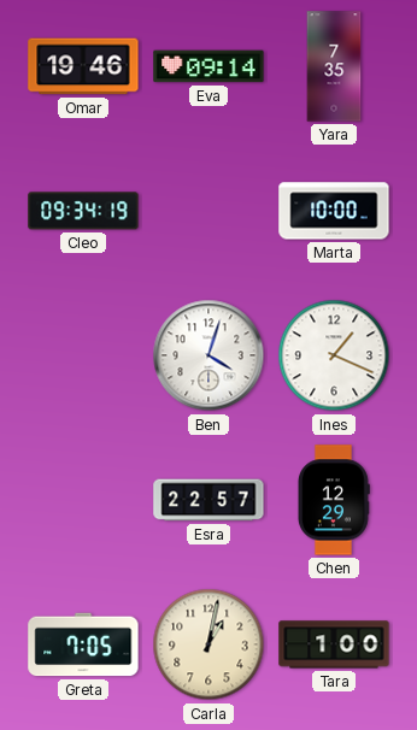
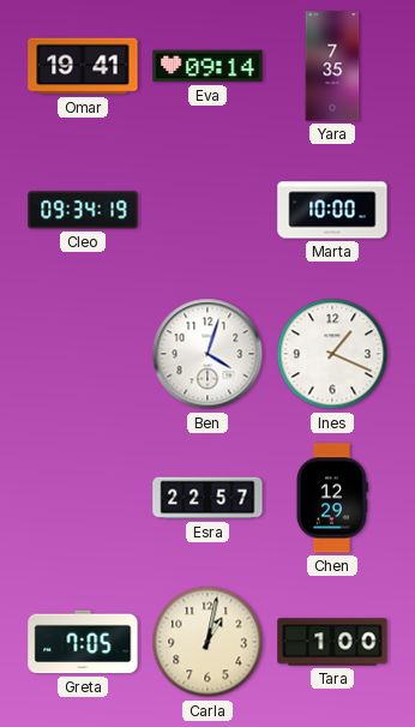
Omar: 19:46 -> 19:41 (83, 66)
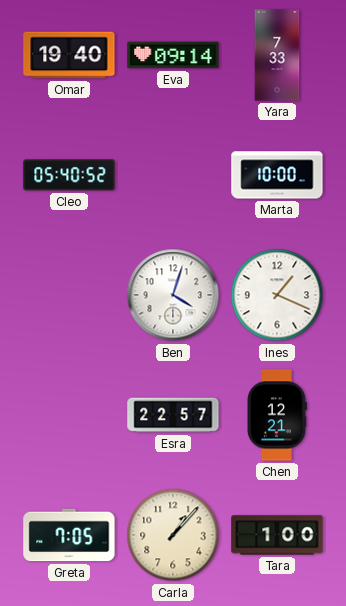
Omar: 19:41 -> 19:40 (69, 55)
Yara: 7:35 -> 7:33 (277, 55)
Cleo: 09:34 -> 05:40 (69, 175)
Chen: 12:29 -> 12:21 (276, 415)
Carla: 1:02 -> 1:07 (173, 535)
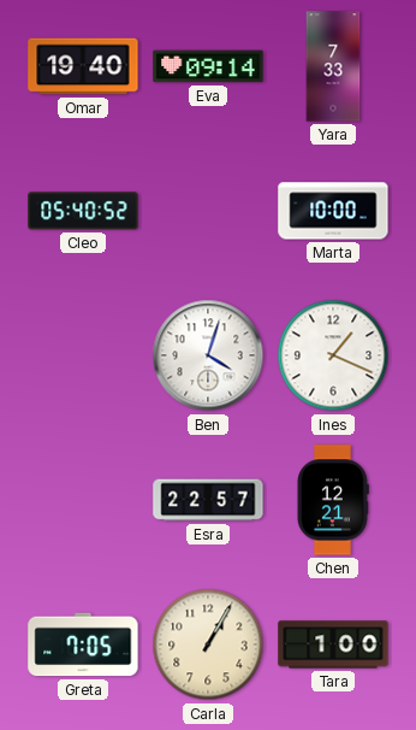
Carla: 1:07 -> 1:05 (208, 644)
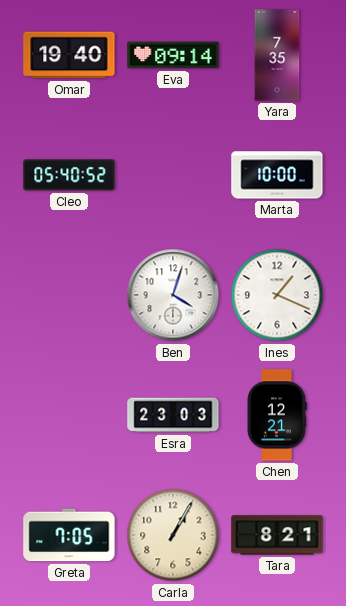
Yara: 7:33 -> 7:35 (277, 55)
Esra: 22:57 -> 23:03 (173, 415)
Tara: 1:00 -> 8:21 (277, 535)
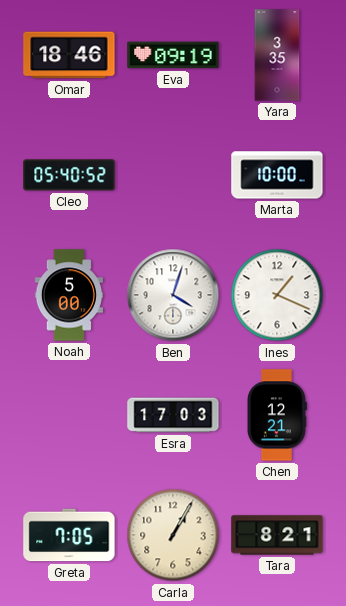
Omar: 19:40 -> 18:46 (69, 55)
Eva: 09:14 -> 09:19 (173, 55)
Yara: 7:35 -> 3:35 (277, 55)
Noah: none -> 5:00 (68, 295)
Esra: 23:03 -> 17:03 (173, 415)
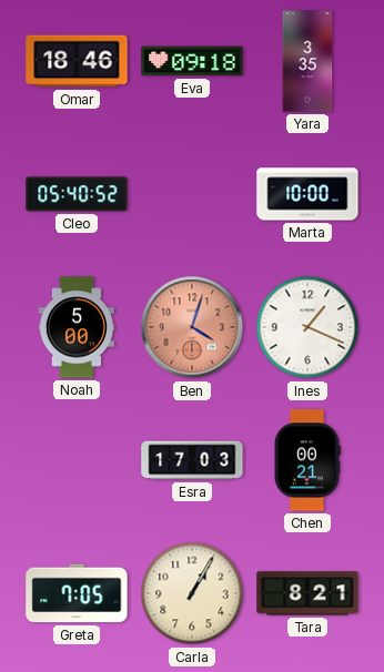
Eva: 09:19 -> 09:18 (192, 61)
Ben dial: white -> salmon (192, 327)
Chen: 12:21 -> 00:21 (306, 460)
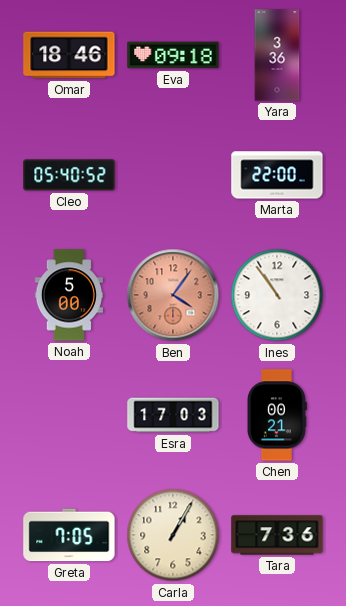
Yara: 3:35 -> 3:36 (277, 55)
Marta: 10:00 -> 22:00 (277, 175)
Ben: 4:03 -> 4:06 (173, 295)
Ines: 1:19 -> 10:54 (277, 295)
Tara: 8:21 -> 7:36 (277, 535)
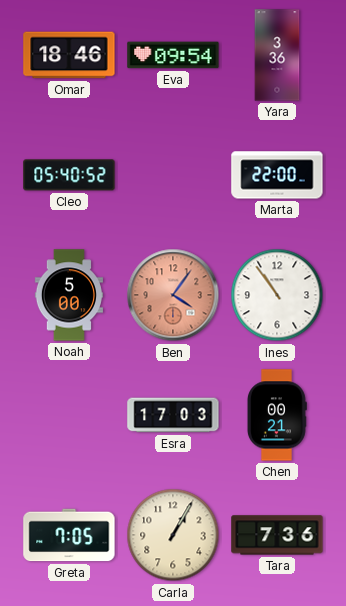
Eva: 09:18 -> 09:54 (173, 55)
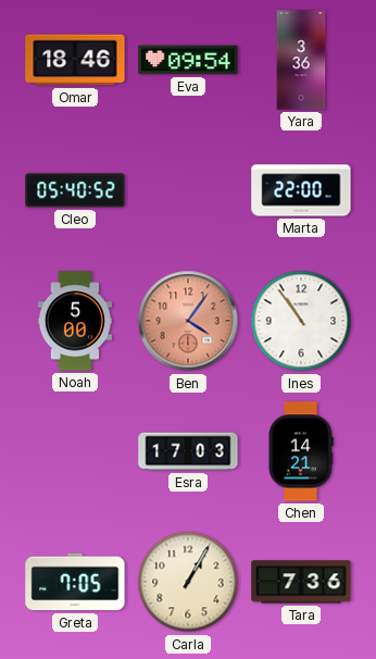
Chen: 00:21 -> 14:21 (300, 451)
